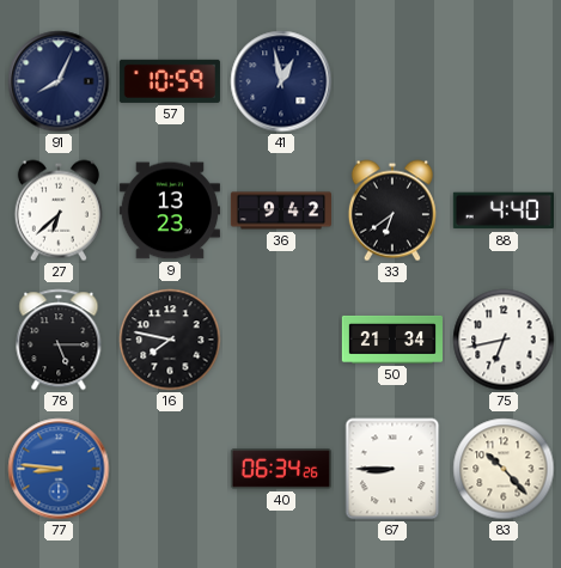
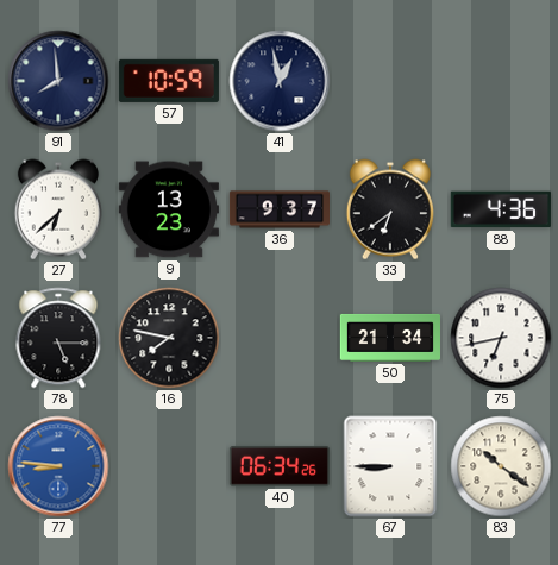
91: 8:04 -> 7:59 (58, 81)
36: 9:42 -> 9:37 (278, 209)
88: 4:40 -> 4:36 (501, 209)
83: 10:23 -> 10:21 (501, 466)
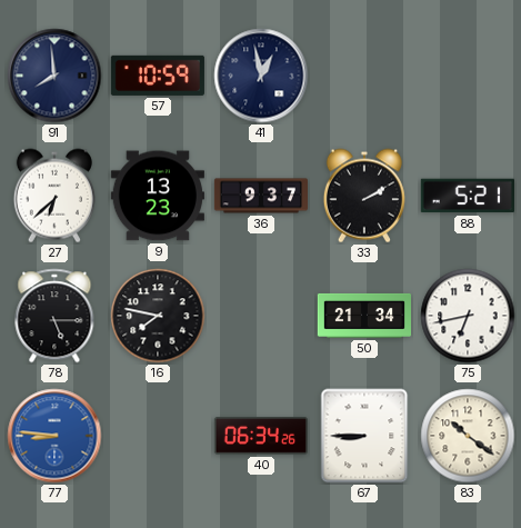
33: 6:39 -> 2:10 (364, 196)
88: 4:36 -> 5:21 (468, 196)
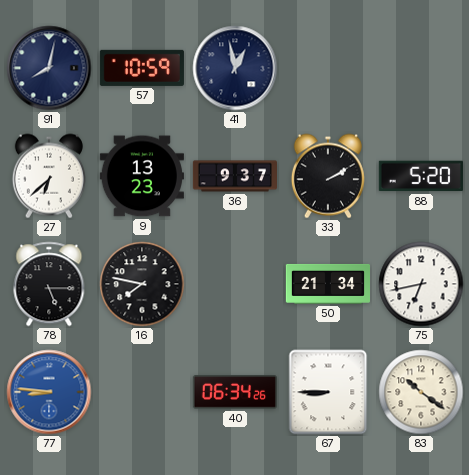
91: 7:59 -> 8:02 (49, 68)
88: 5:21 -> 5:20 (421, 176)
